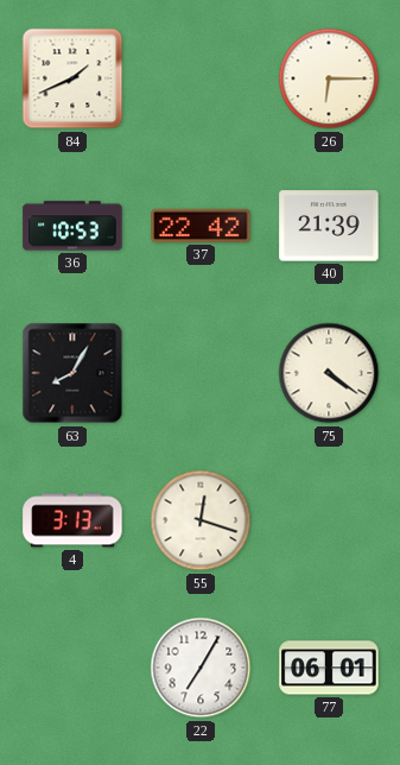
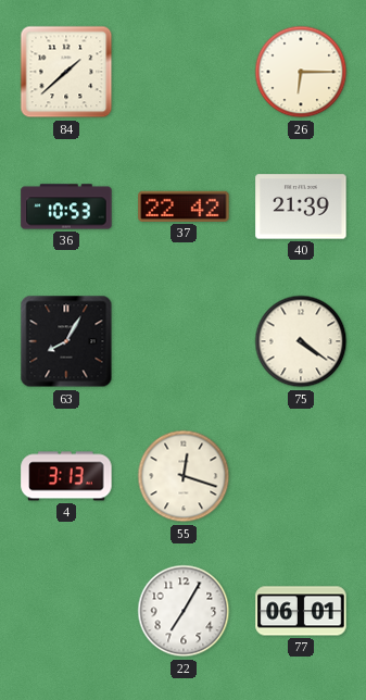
84: 1:41 -> 1:38 (66, 72)
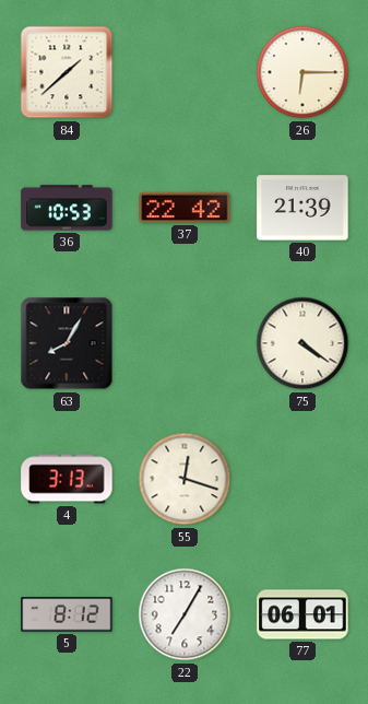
5: none -> 8:12 (67, 614)
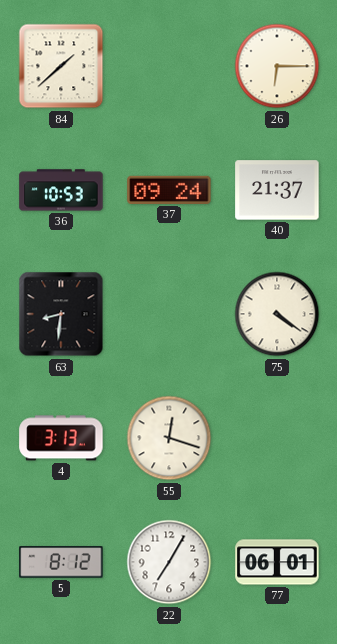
37: 22:42 -> 09:24 (169, 190)
40: 21:39 -> 21:37 (277, 190)
63: 8:05 -> 8:31 (61, 314)
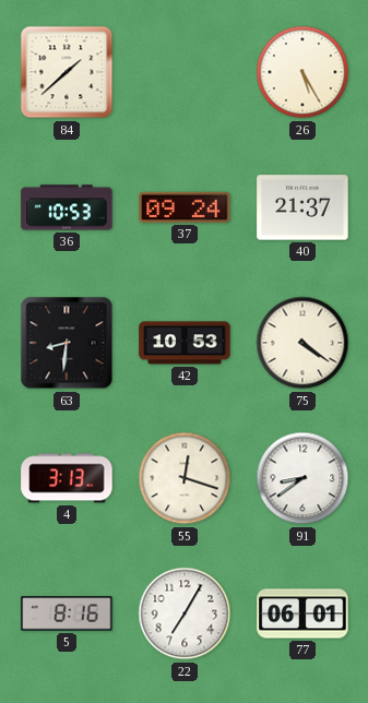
26: 6:15 -> 5:25 (302, 72)
42: none -> 10:53 (185, 343)
91: none -> 8:39 (302, 478)
5: 8:12 -> 8:16 (67, 613)
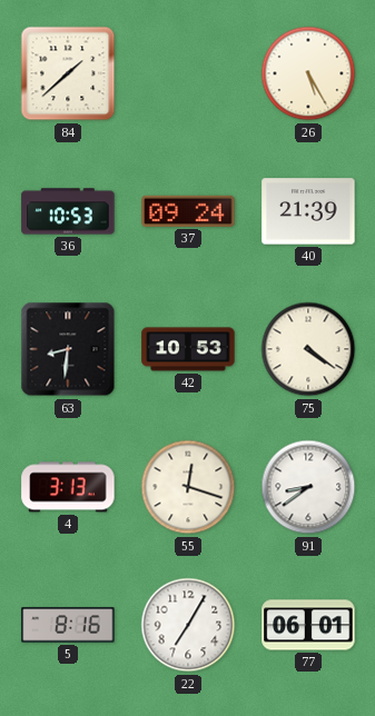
40: 21:37 -> 21:39 (308, 211)
